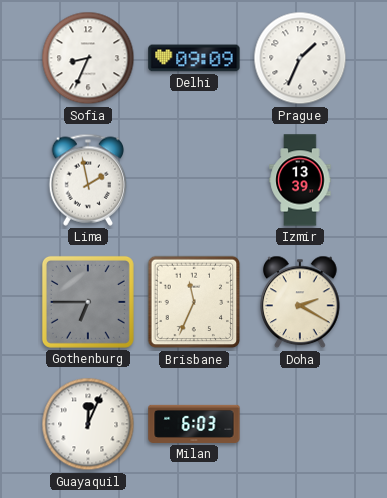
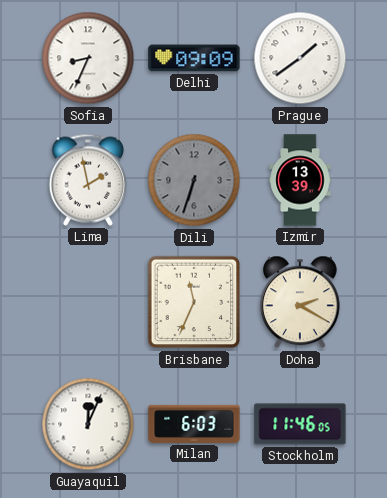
Prague: 1:34 -> 1:39 (300, 58)
Dili: none -> 6:33 (194, 180)
Gothenburg: 6:45 -> none (88, 302)
Stockholm: none -> 11:46 (300, 424)
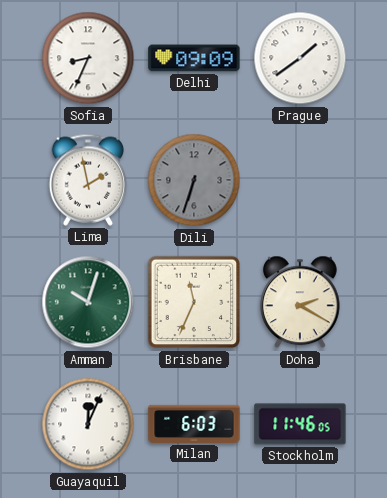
Izmir: 13:39 -> none (300, 180)
Amman: none -> 10:03 (88, 302)
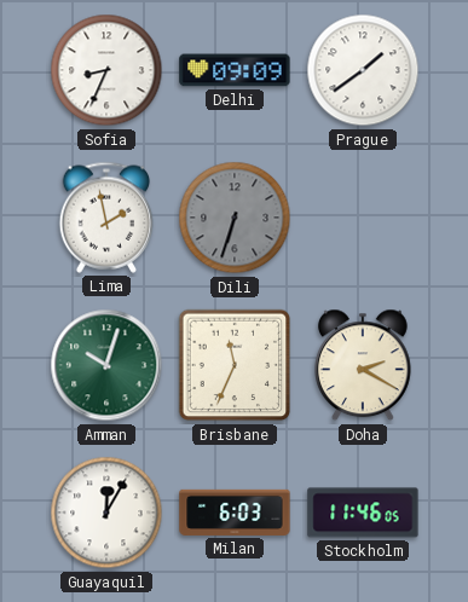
Guayaquil: 12:04 -> 12:05 (106, 513)
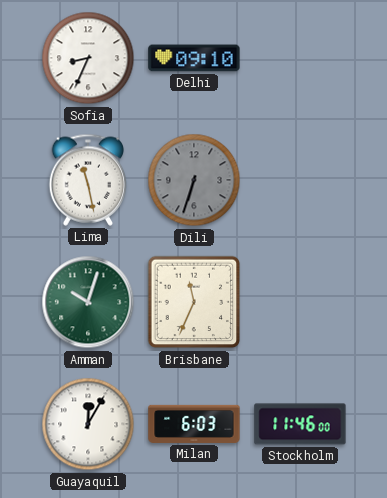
Delhi: 09:09 -> 09:10 (194, 58)
Prague: 1:39 -> none (363, 70)
Lima: 1:58 -> 11:28 (88, 180)
Doha: 2:20 -> none (364, 365)
Stockholm: 11:46:05 -> 11:46:00 (300, 424)
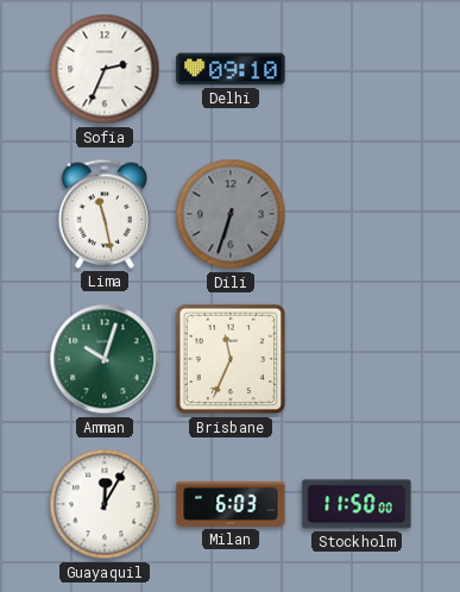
Sofia: 8:34 -> 2:34 (105, 69)
Stockholm: 11:46 -> 11:50 (357, 504)
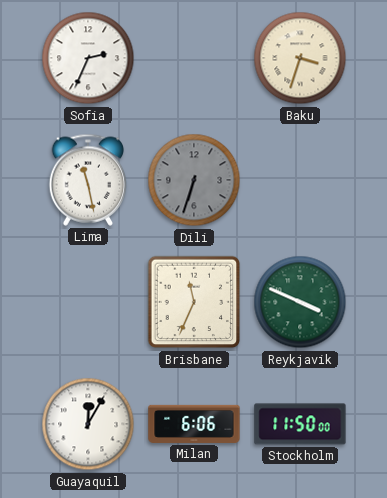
Delhi: 09:10 -> none (231, 69)
Baku: none -> 3:33 (300, 58)
Amman: 10:03 -> none (105, 359)
Reykjavik: none -> 3:49 (300, 302)
Milan: 6:03 -> 6:06 (194, 424)
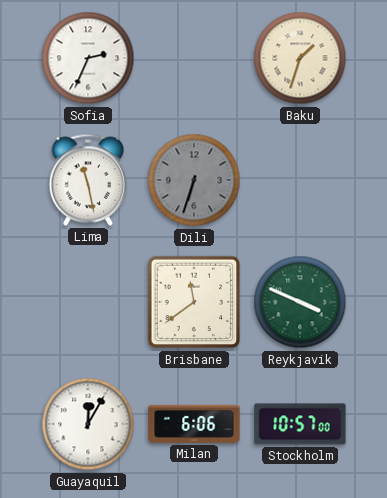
Baku: 3:33 -> 1:33 (300, 58)
Brisbane: 11:34 -> 11:39 (194, 302)
Stockholm: 11:50 -> 10:57 (300, 424)
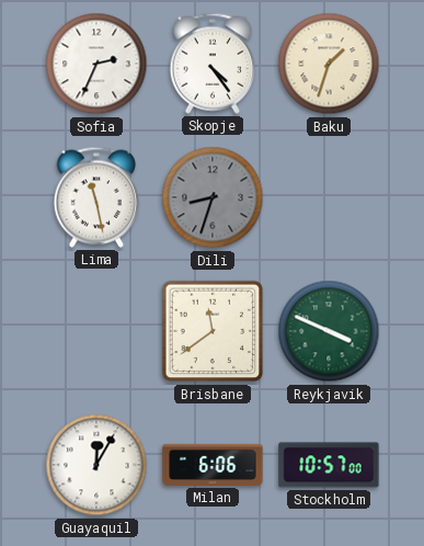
Skopje: none -> 4:24 (213, 64)
Dili: 6:33 -> 8:33 (213, 197)
